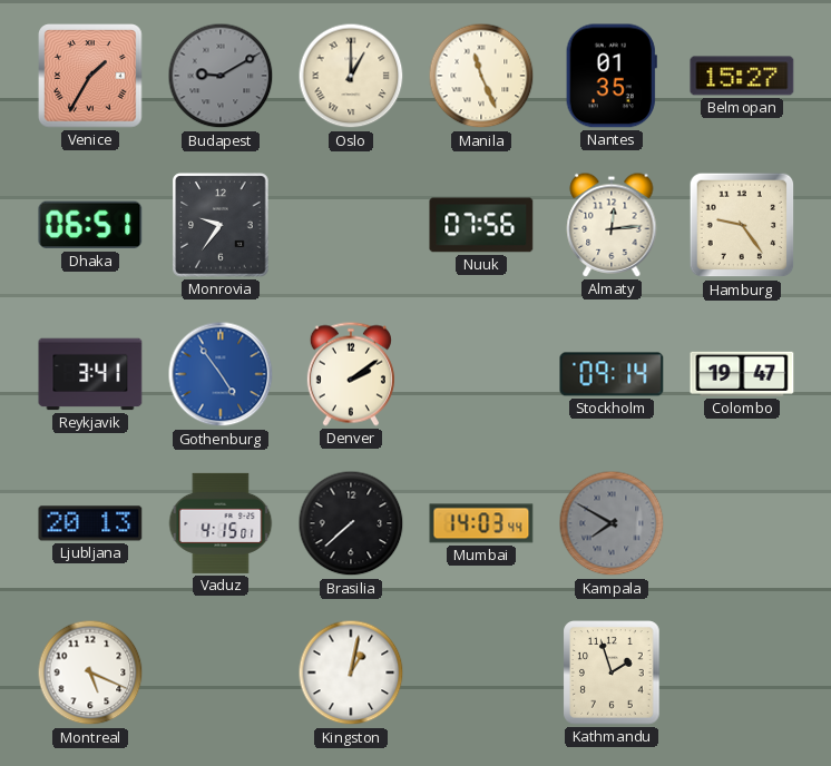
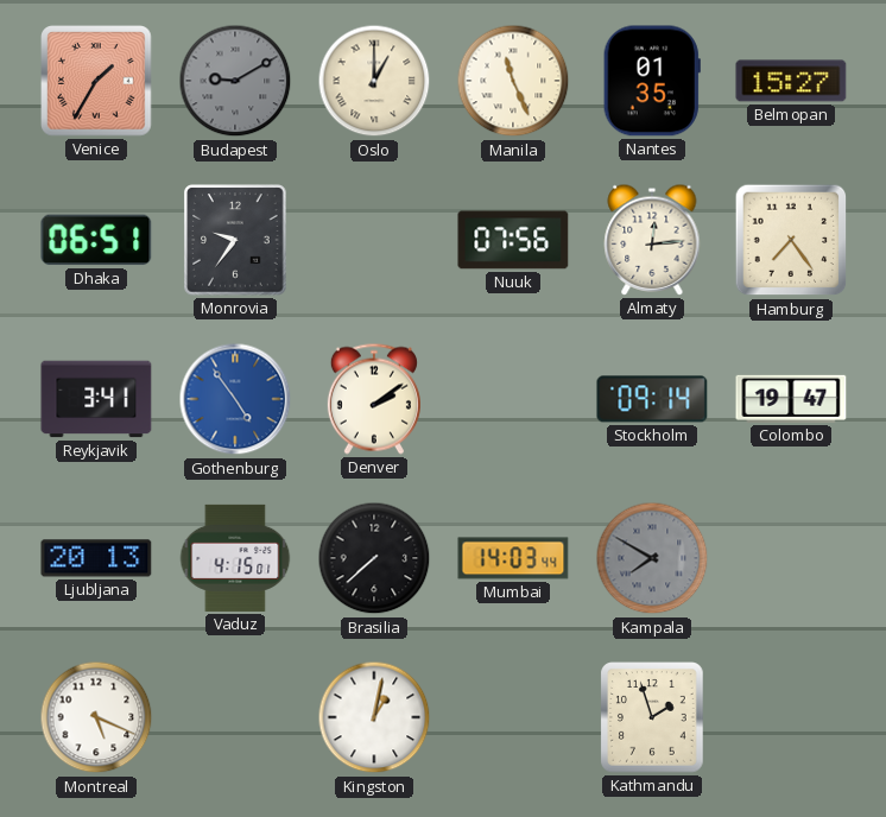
Hamburg: 9:24 -> 7:24 (791, 240)
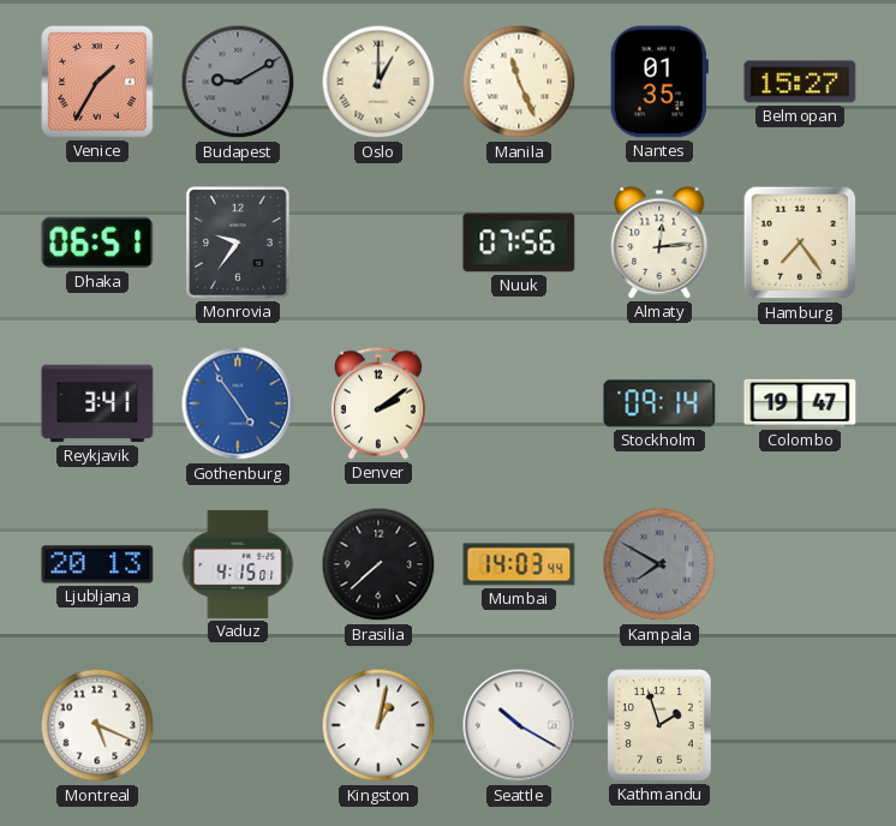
Seattle: none -> 10:20 (519, 725)
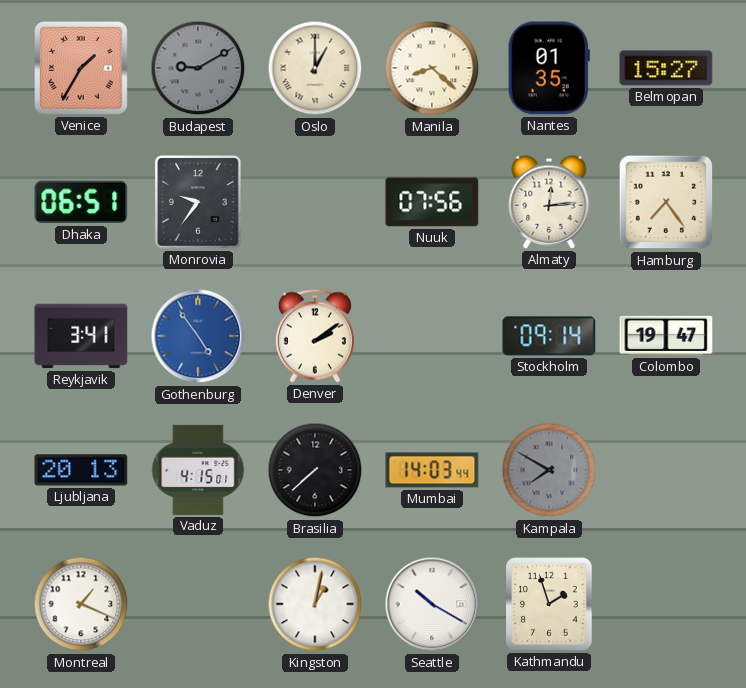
Manila: 11:26 -> 8:22 (432, 68)
Montreal: 5:19 -> 1:19 (81, 604)
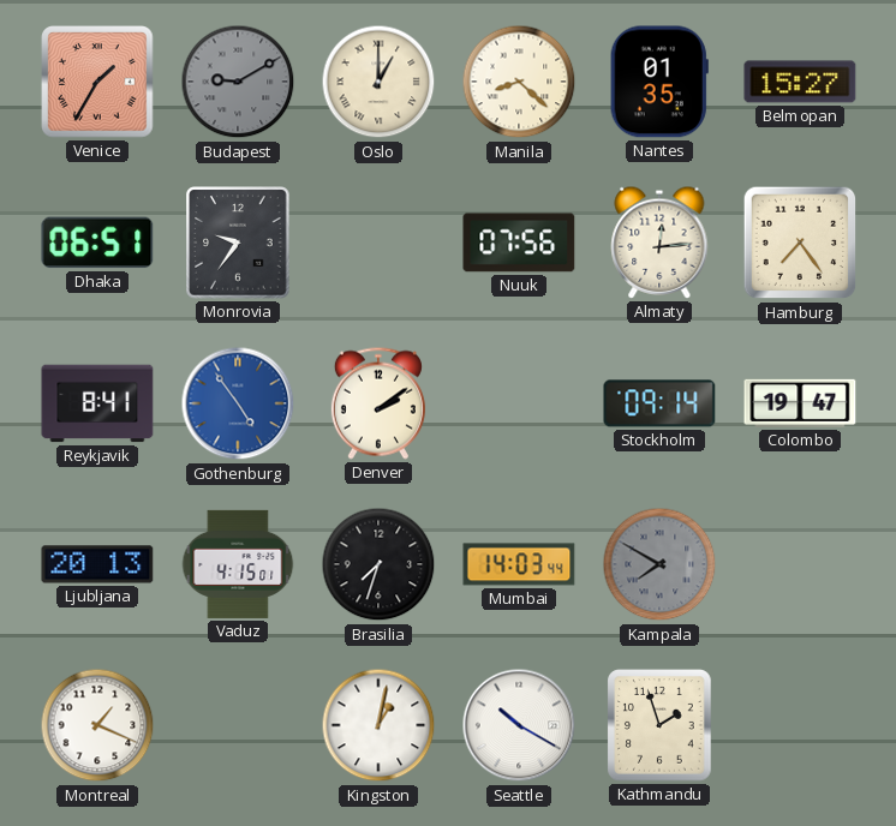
Reykjavik: 3:41 -> 8:41 (97, 403)
Brasilia: 7:38 -> 7:33 (378, 564)
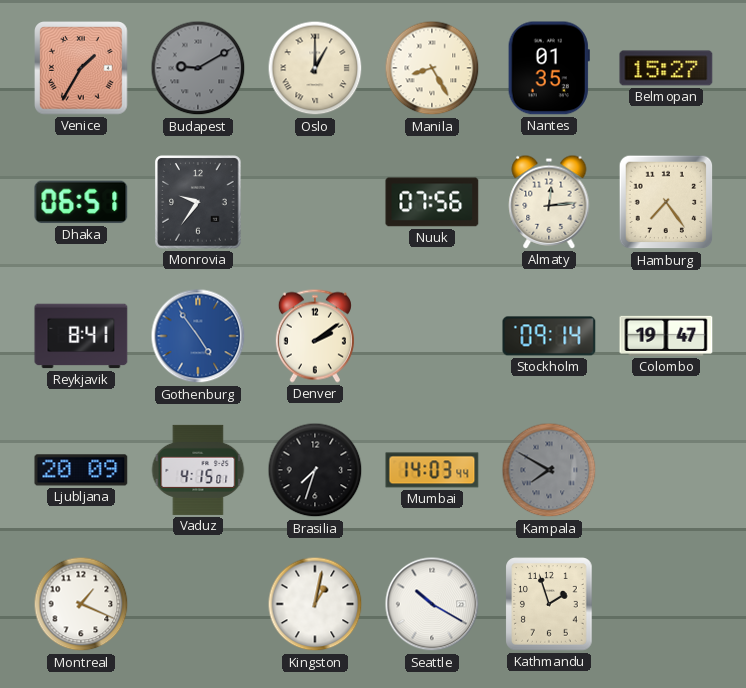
Manila: 8:22 -> 8:25 (432, 68)
Ljubljana: 20:13 -> 20:09 (81, 470)
